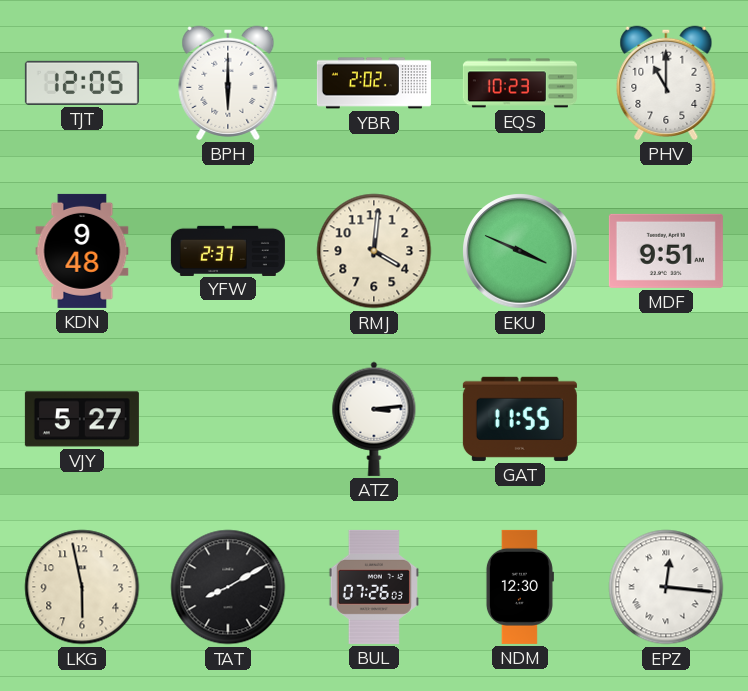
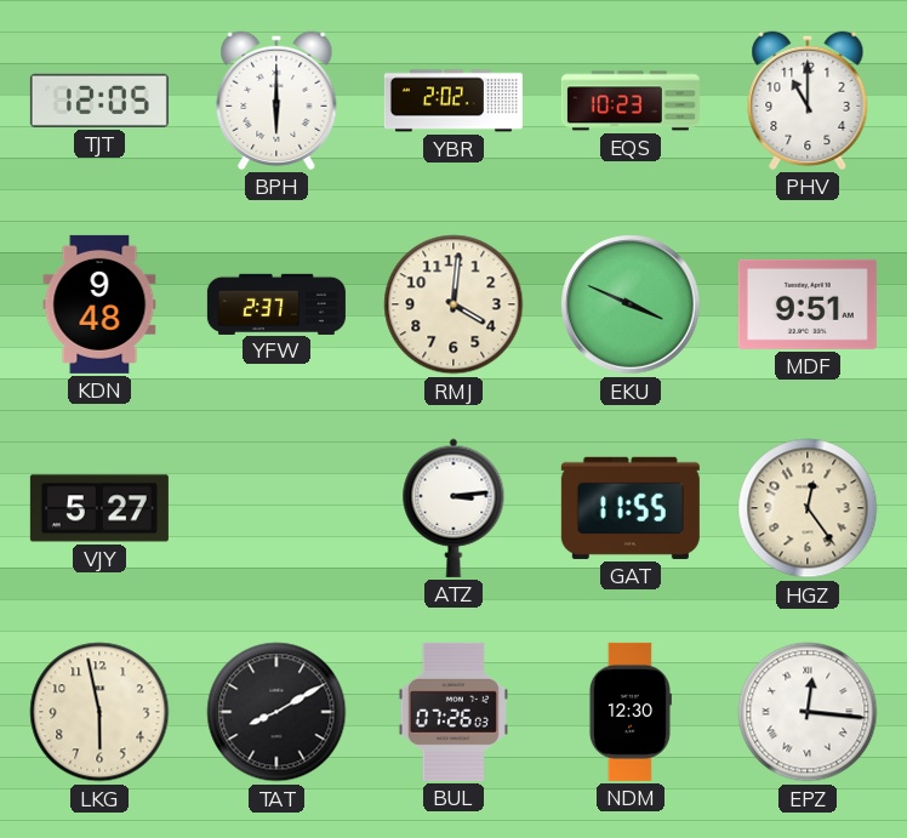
HGZ: none -> 12:24 (808, 508)
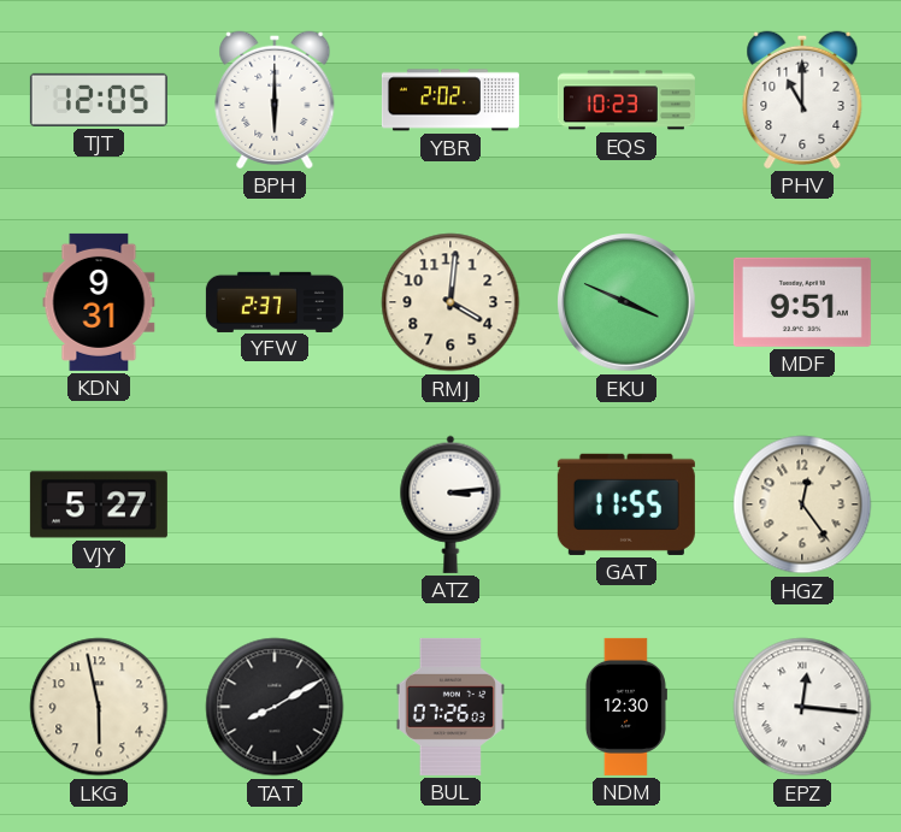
KDN: 9:48 -> 9:31 (99, 302)
